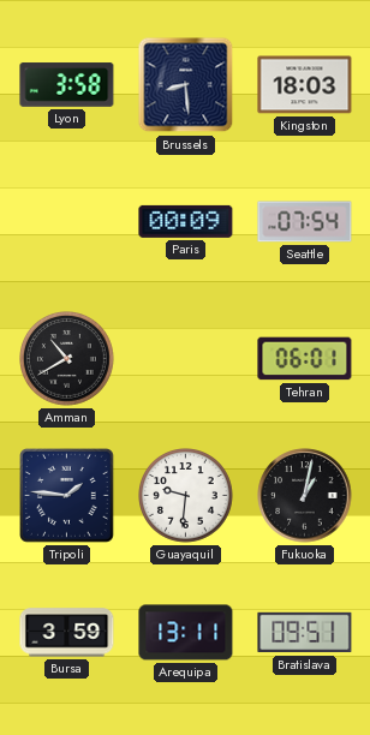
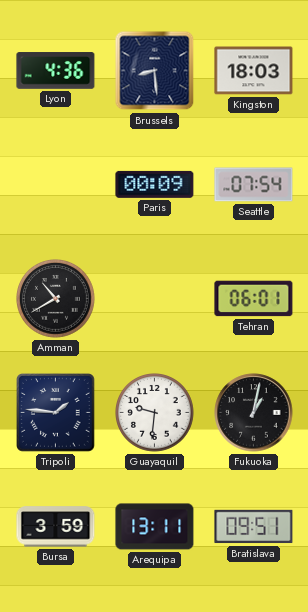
Lyon: 3:58 -> 4:36 (56, 71)
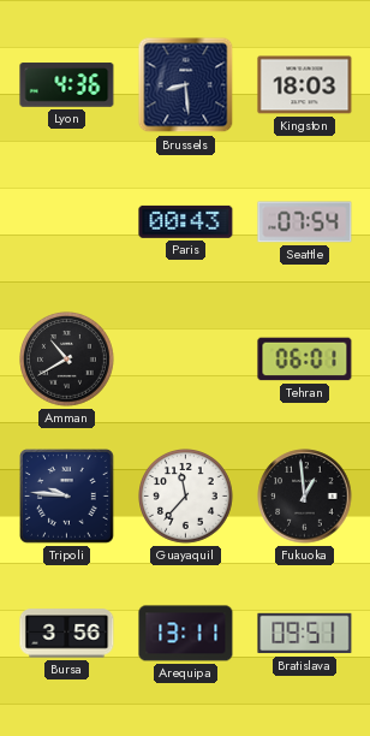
Paris: 00:09 -> 00:43 (186, 221)
Tripoli: 1:46 -> 9:46 (67, 497)
Guayaquil: 9:31 -> 11:37 (186, 497)
Fukuoka: 1:02 -> 12:59 (305, 497)
Bursa: 3:59 -> 3:56 (67, 634)
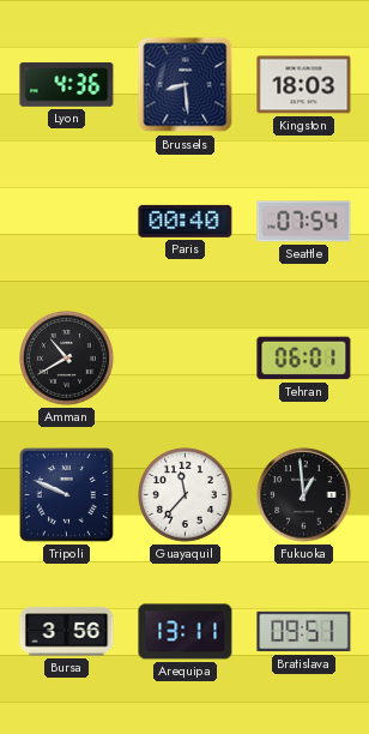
Paris: 00:43 -> 00:40 (186, 221)
Tripoli: 9:46 -> 9:49 (67, 495)
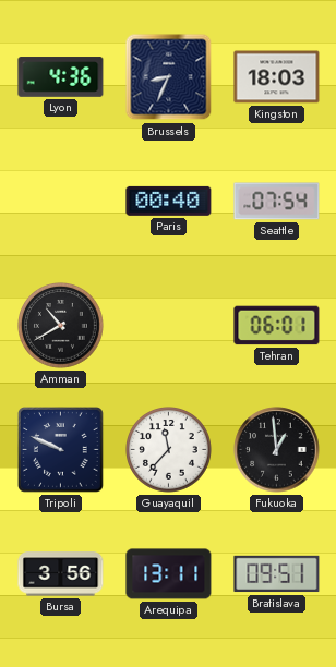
Brussels: 8:29 -> 8:34 (169, 77)
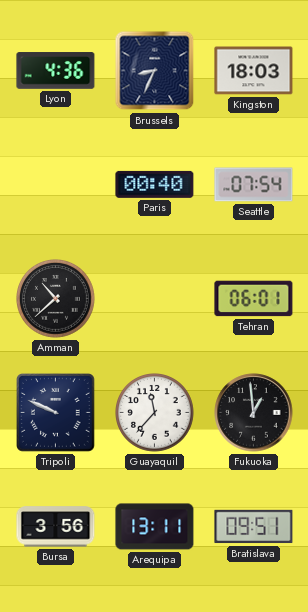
Amman: 10:40 -> 10:38 (56, 299)
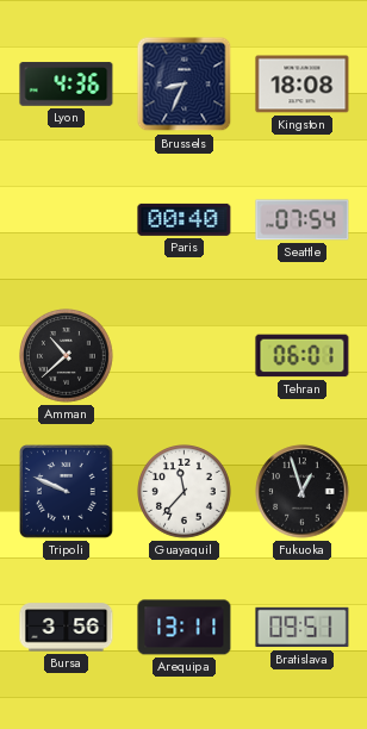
Kingston: 18:03 -> 18:08 (303, 85)
Fukuoka: 12:59 -> 12:57 (303, 492)
